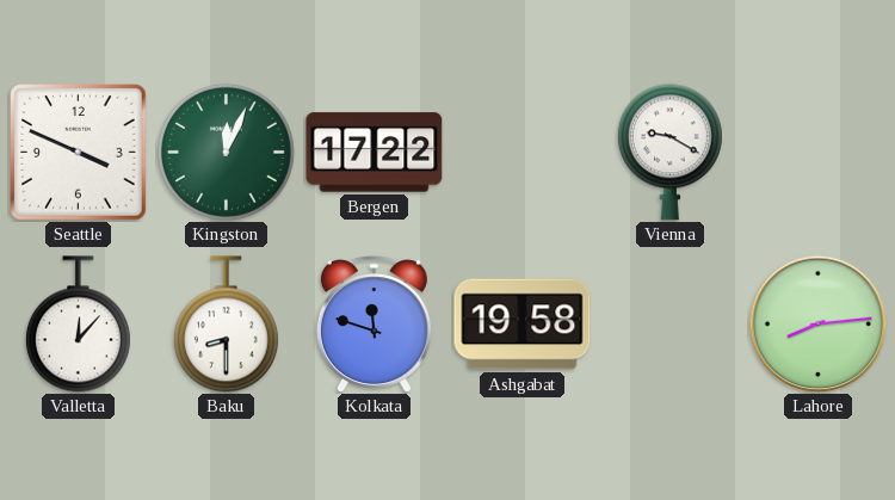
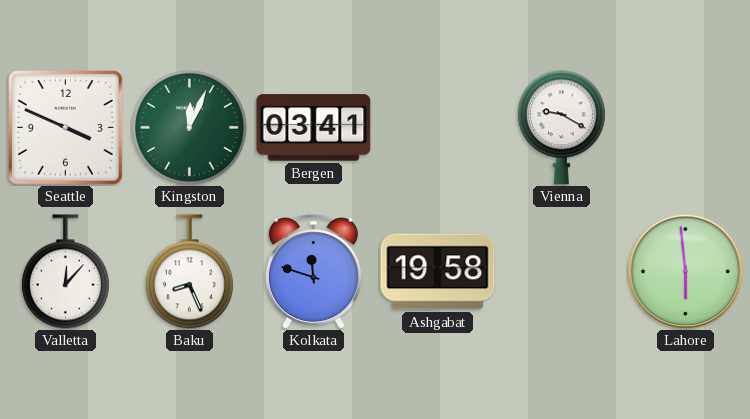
Bergen: 17:22 -> 03:41 (314, 128)
Baku: 8:30 -> 8:26 (189, 272)
Lahore: 8:14 -> 5:59 (685, 271)
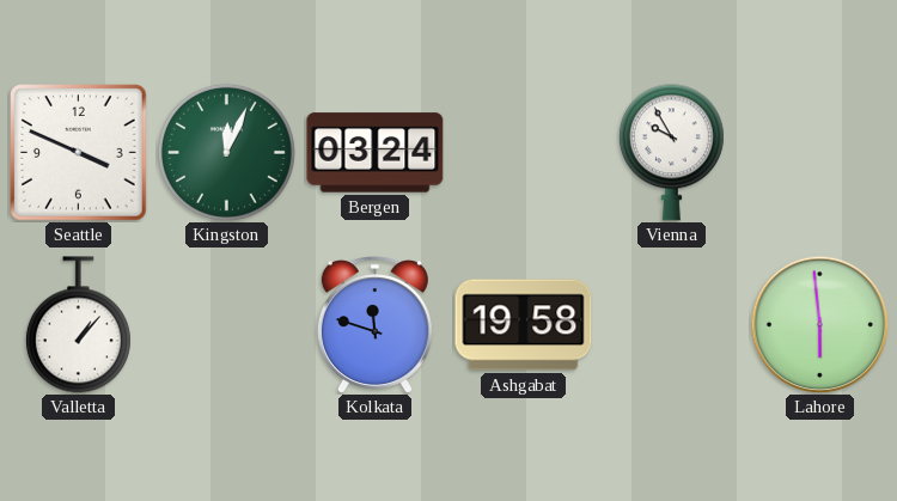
Bergen: 03:41 -> 03:24 (376, 153)
Vienna: 9:20 -> 9:55 (671, 153)
Valletta: 12:07 -> 1:07 (78, 325)
Baku: 8:26 -> none (189, 272)
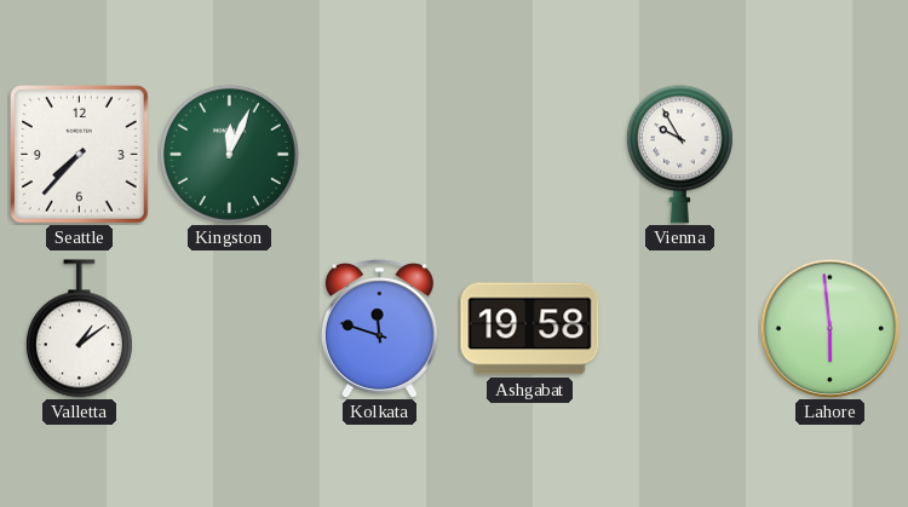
Seattle: 3:49 -> 7:37 (80, 155)
Bergen: 03:24 -> none (376, 153)
Valletta: 1:07 -> 1:09 (79, 329)
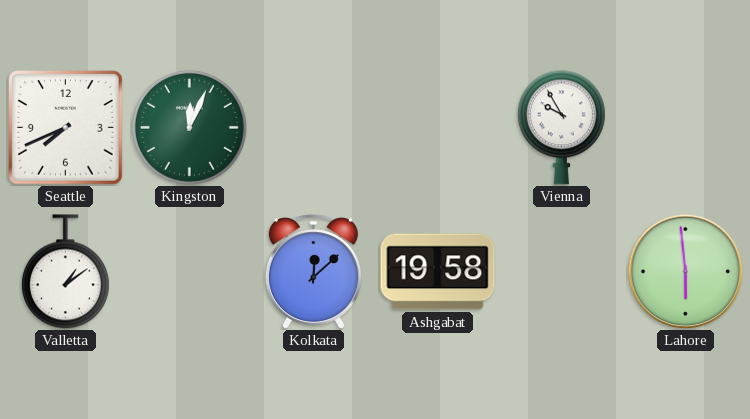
Seattle: 7:37 -> 7:41 (66, 128)
Kolkata: 11:48 -> 12:08 (313, 271)
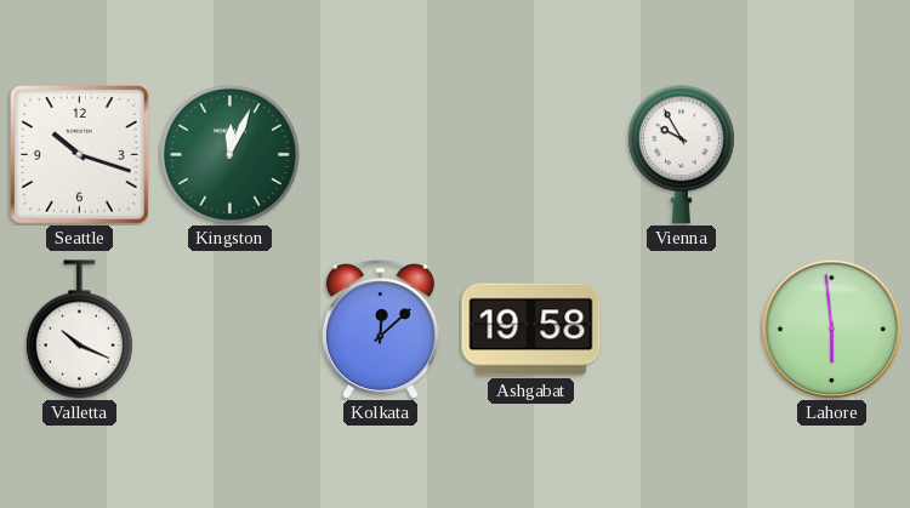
Seattle: 7:41 -> 10:18 (80, 155)
Valletta: 1:09 -> 10:19 (79, 330)
